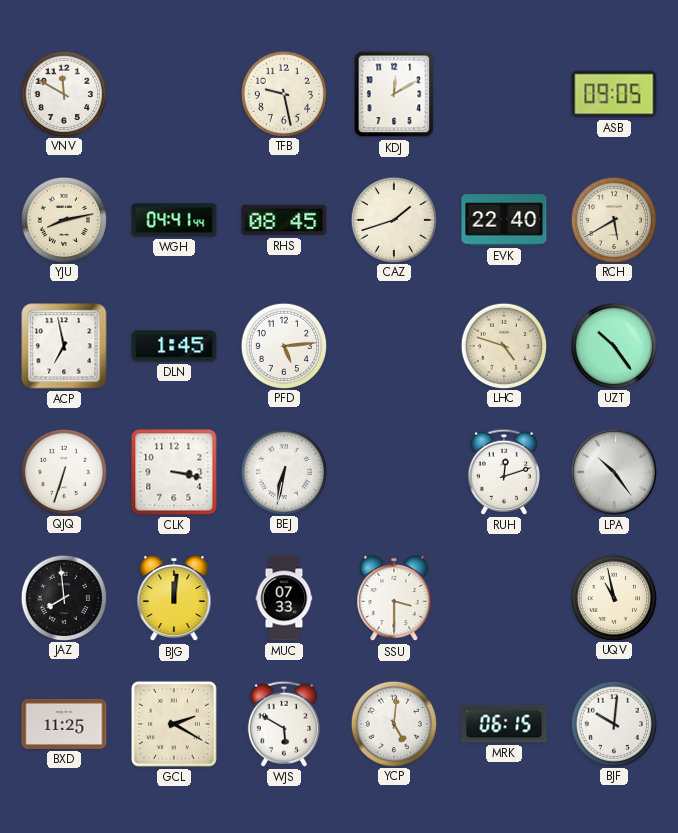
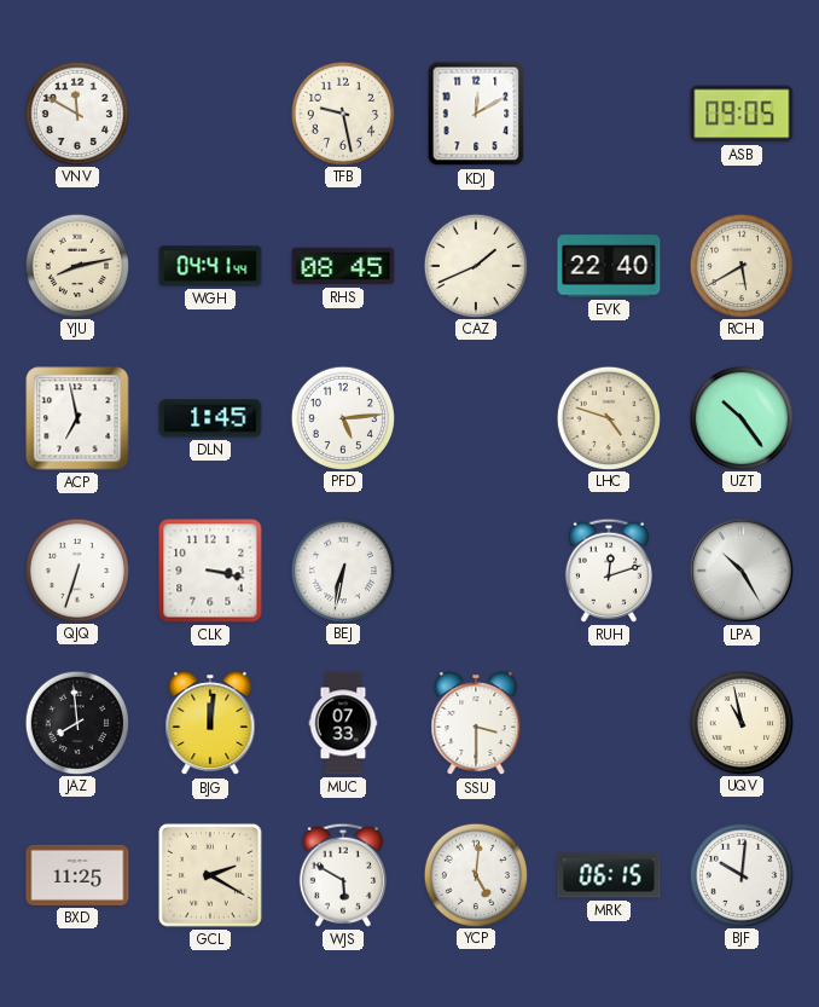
CAZ: 1:42 -> 1:41 (475, 265)
LPA: 10:24 -> 10:25 (742, 571)
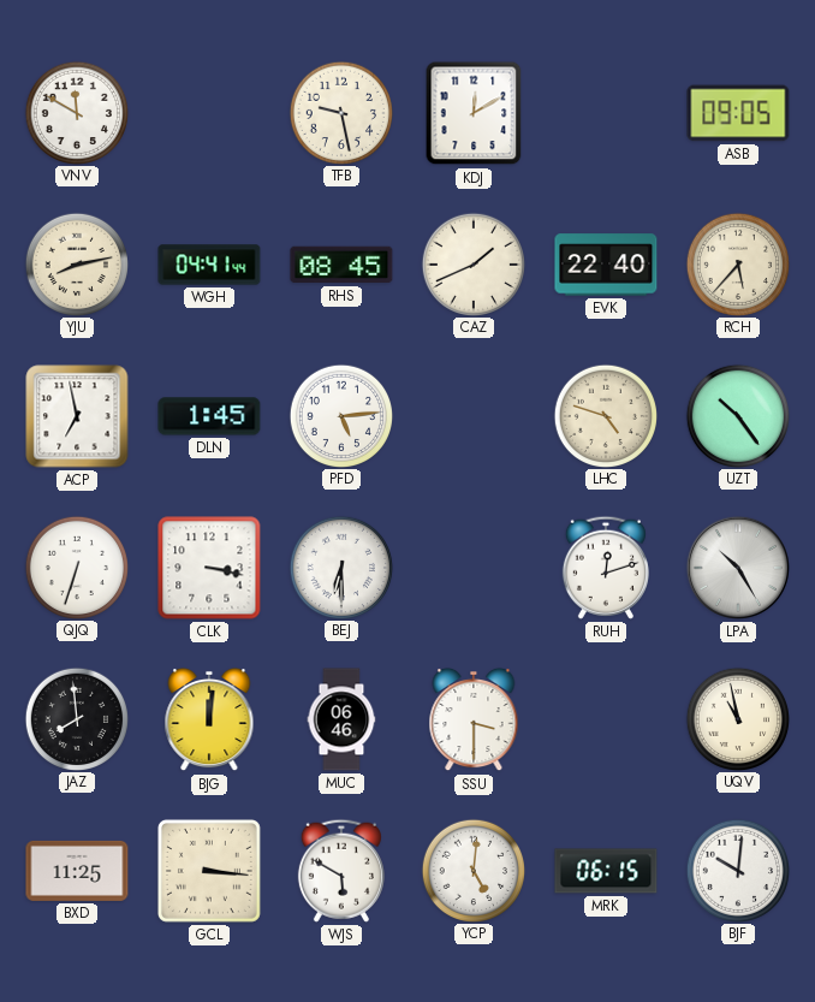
RCH: 5:40 -> 5:37 (737, 263)
BEJ: 6:32 -> 6:30 (340, 567)
MUC: 07:33 -> 06:46 (341, 719)
GCL: 2:20 -> 3:16 (209, 871)
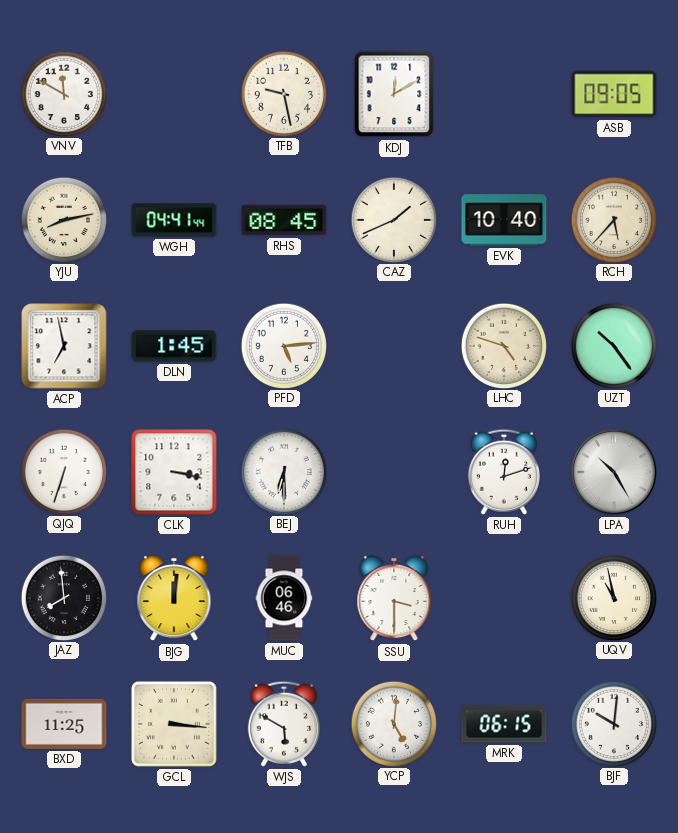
EVK: 22:40 -> 10:40 (504, 220)
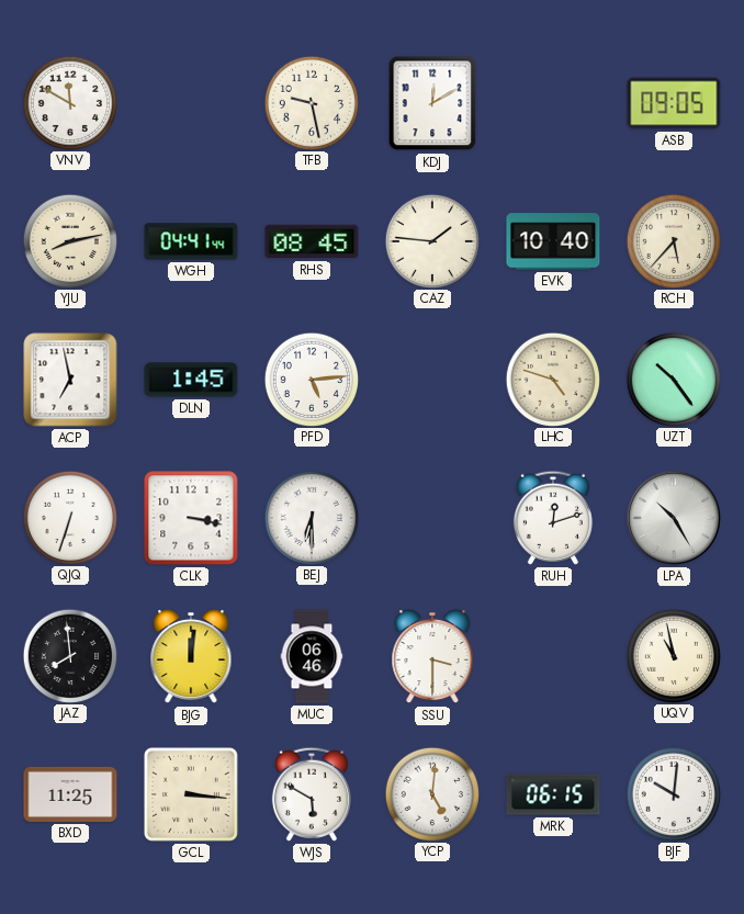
CAZ: 1:41 -> 1:46 (431, 240)
